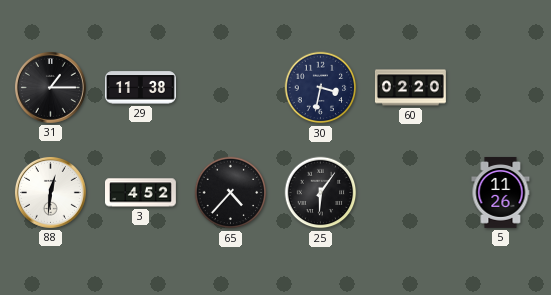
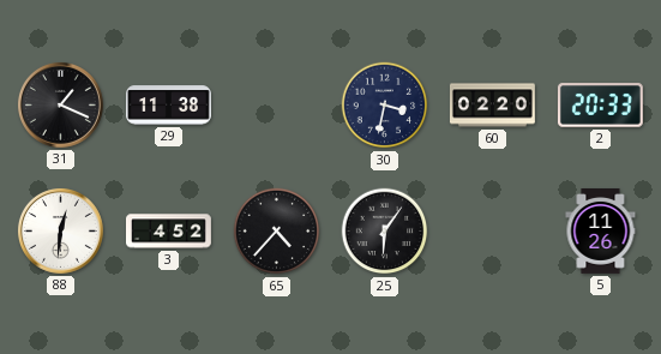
31: 1:15 -> 1:19 (60, 104)
2: none -> 20:33 (600, 106)
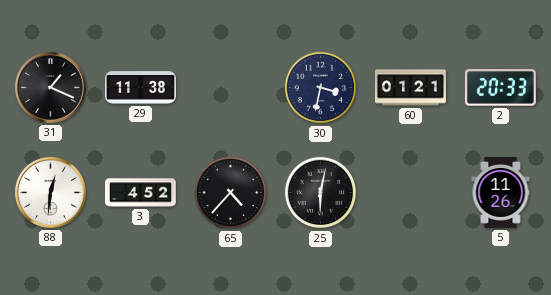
60: 02:20 -> 01:21 (410, 88)
25: 6:06 -> 6:02 (321, 193)
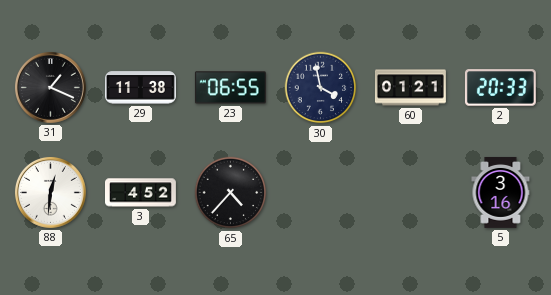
23: none -> 06:55 (230, 88)
30: 3:32 -> 3:58 (321, 88)
25: 6:02 -> none (321, 193)
5: 11:26 -> 3:16 (501, 193)
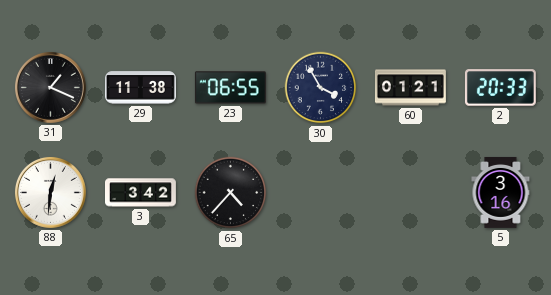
30: 3:58 -> 3:55 (321, 88)
3: 4:52 -> 3:42 (141, 193)
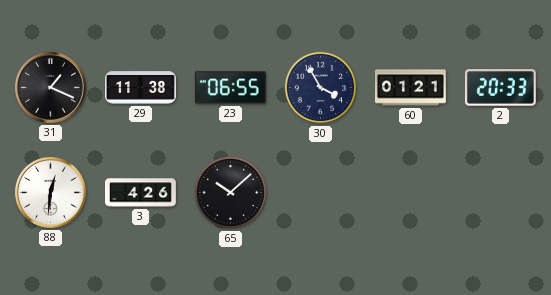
3: 3:42 -> 4:26 (141, 193)
65: 4:37 -> 10:08 (231, 193)
5: 3:16 -> none (501, 193)
